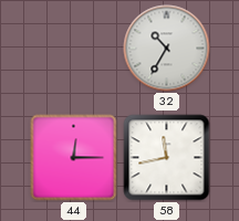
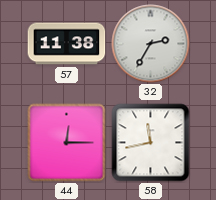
57: none -> 11:38 (67, 44)
32: 10:35 -> 2:35 (151, 44)
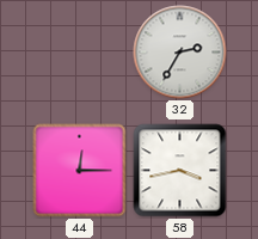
57: 11:38 -> none (67, 44)
58: 11:43 -> 3:43 (180, 171)
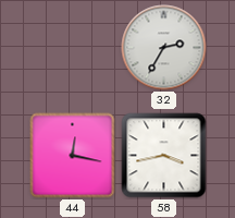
44: 12:15 -> 12:17 (73, 156)
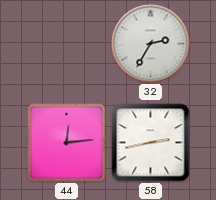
44: 12:17 -> 12:14 (67, 143)
58: 3:43 -> 2:43 (151, 143)
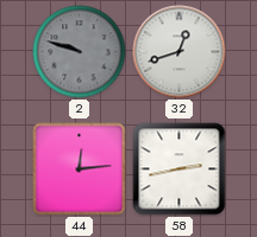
2: none -> 9:48 (80, 52)
32: 2:35 -> 12:42 (180, 52)
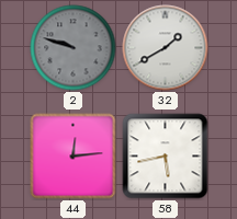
32: 12:42 -> 1:40 (166, 48)
58: 2:43 -> 5:43 (166, 157)
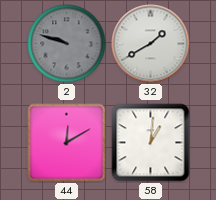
44: 12:14 -> 12:10 (67, 143)
58: 5:43 -> 1:01 (151, 143)
